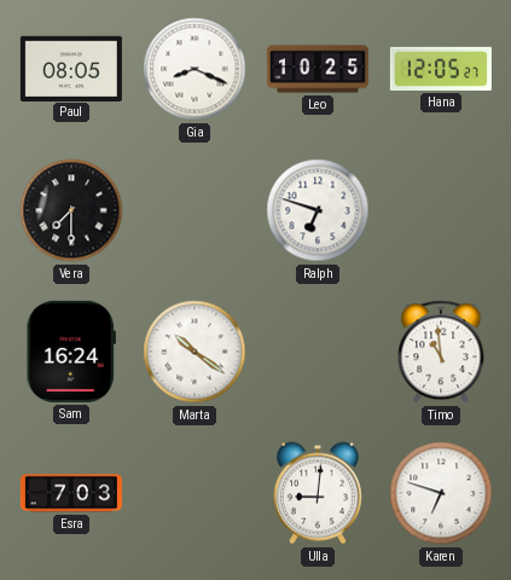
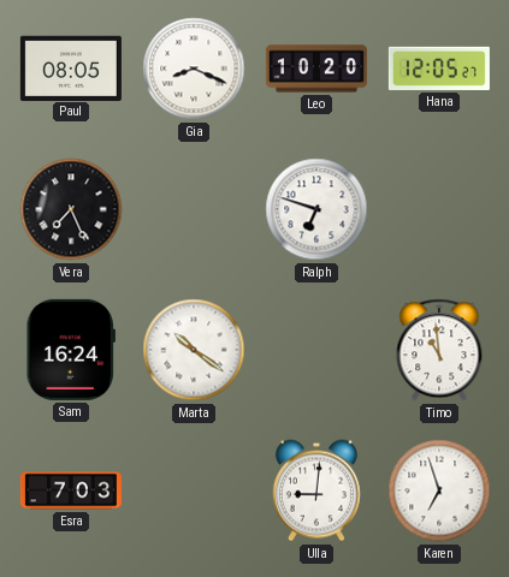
Leo: 10:25 -> 10:20 (316, 69)
Vera: 7:30 -> 7:26 (71, 209)
Karen: 6:48 -> 6:57 (439, 490)
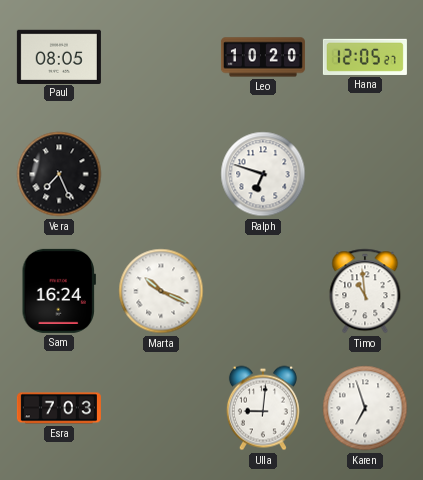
Gia: 8:19 -> none (194, 69)
Marta: 10:21 -> 10:19 (161, 291)
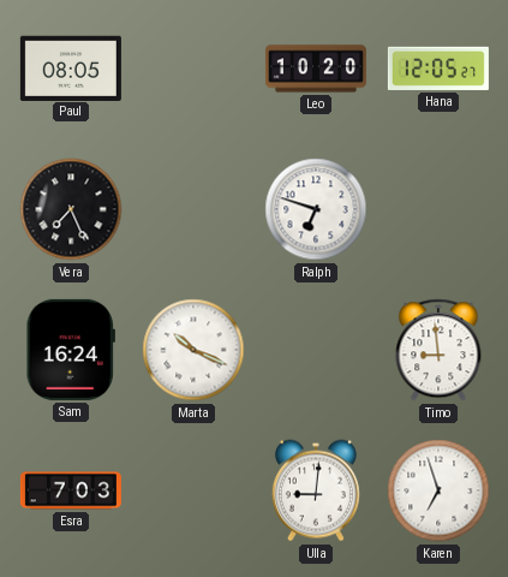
Timo: 10:59 -> 8:59 (438, 350)
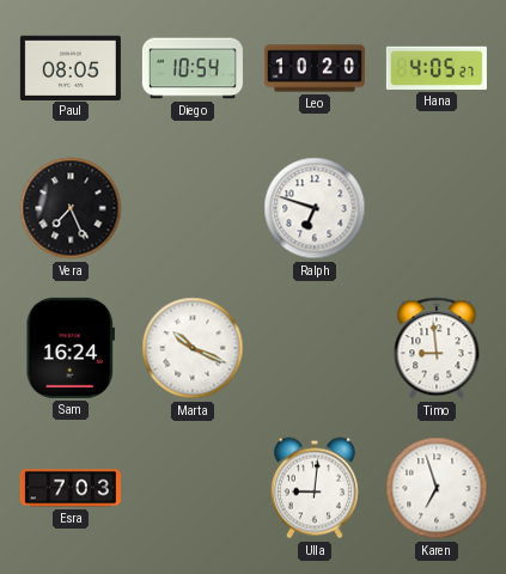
Diego: none -> 10:54 (193, 68)
Hana: 12:05 -> 4:05 (437, 68)
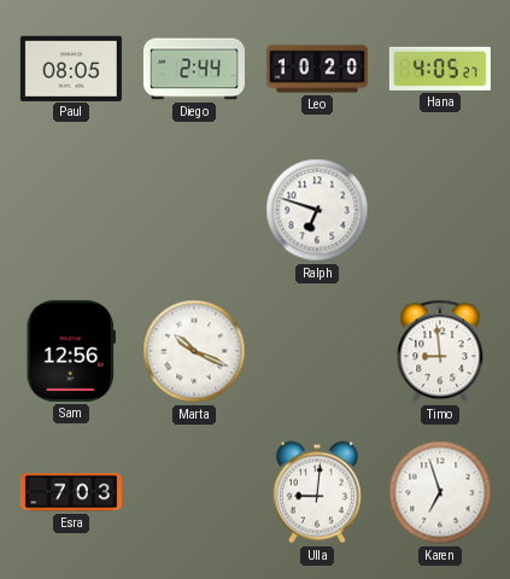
Diego: 10:54 -> 2:44 (194, 69)
Vera: 7:26 -> none (71, 208)
Sam: 16:24 -> 12:56 (70, 351)
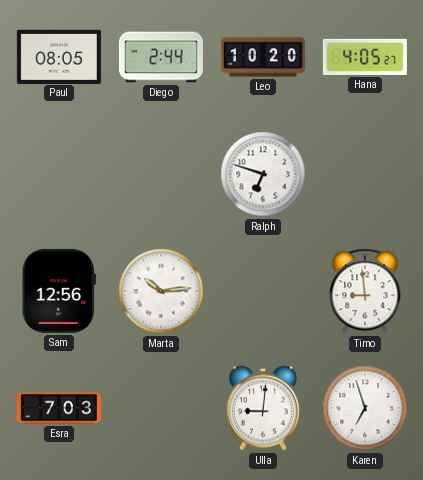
Marta: 10:19 -> 10:14 (161, 291)
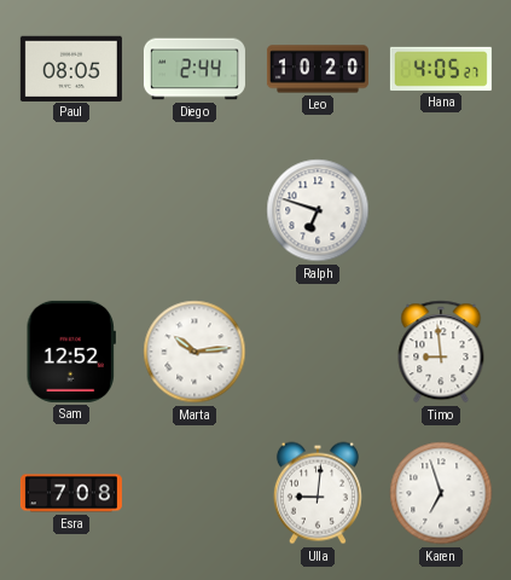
Sam: 12:56 -> 12:52 (70, 352)
Esra: 7:03 -> 7:08 (71, 493)
